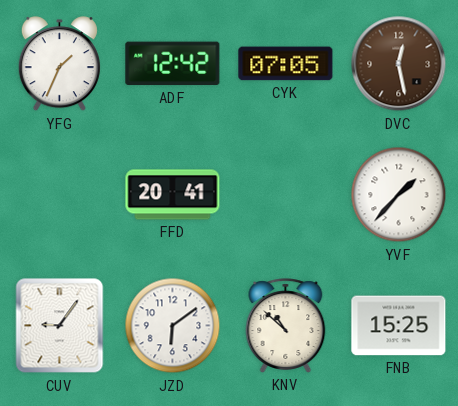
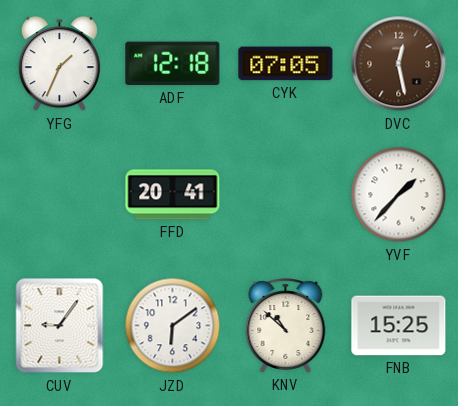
ADF: 12:42 -> 12:18 (173, 64)
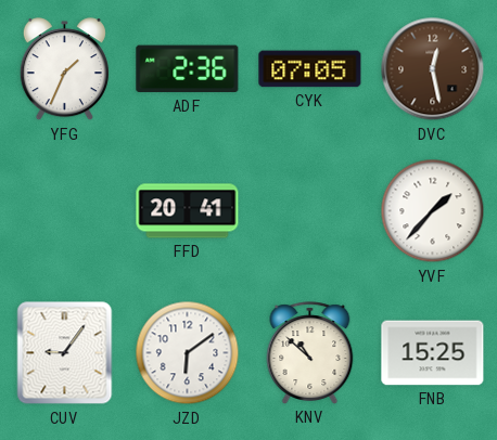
ADF: 12:18 -> 2:36 (188, 69)
